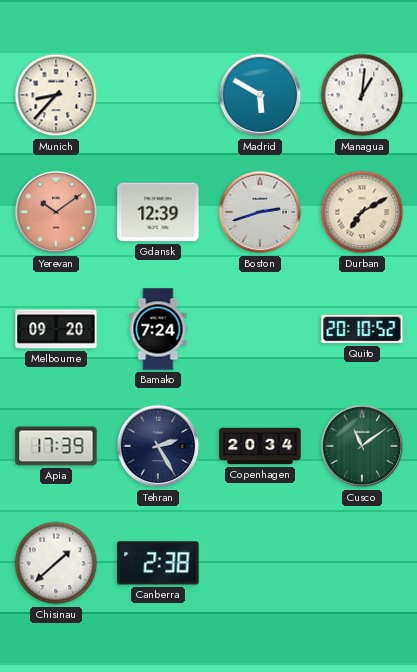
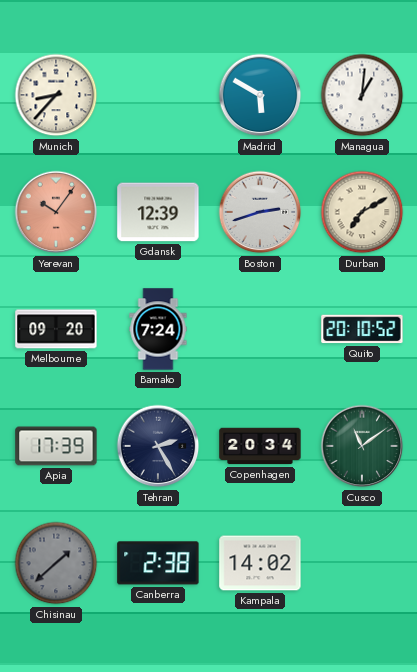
Yerevan: 10:09 -> 10:06 (56, 212)
Chisinau dial: white -> grey (56, 563)
Kampala: none -> 14:02 (260, 563)
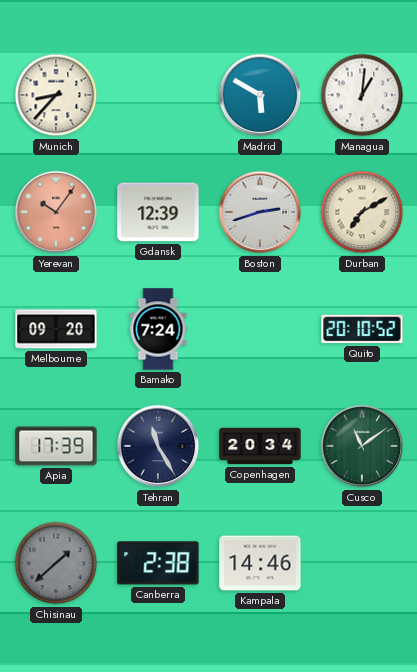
Tehran: 2:25 -> 11:25 (158, 446)
Kampala: 14:02 -> 14:46 (260, 563)
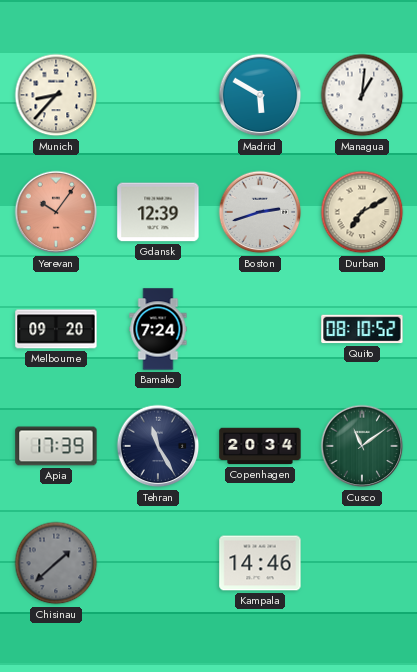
Quito: 20:10 -> 08:10 (362, 329)
Canberra: 2:38 -> none (158, 563)
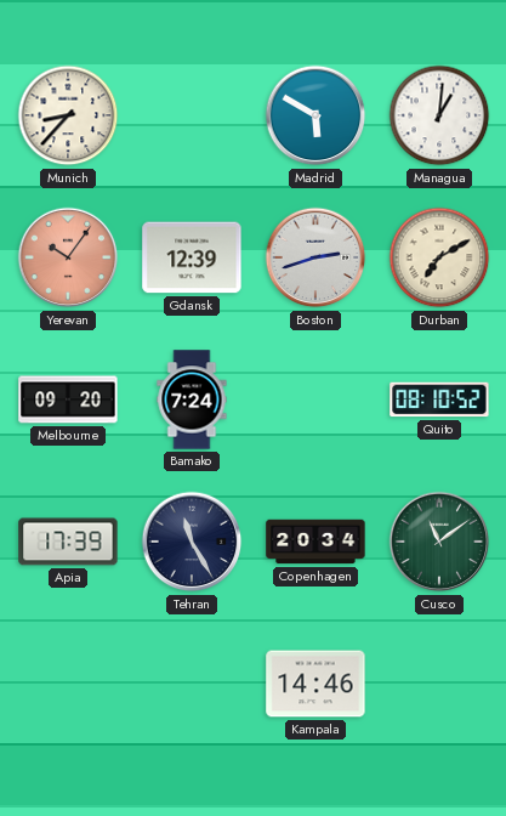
Chisinau: 1:38 -> none (56, 563)
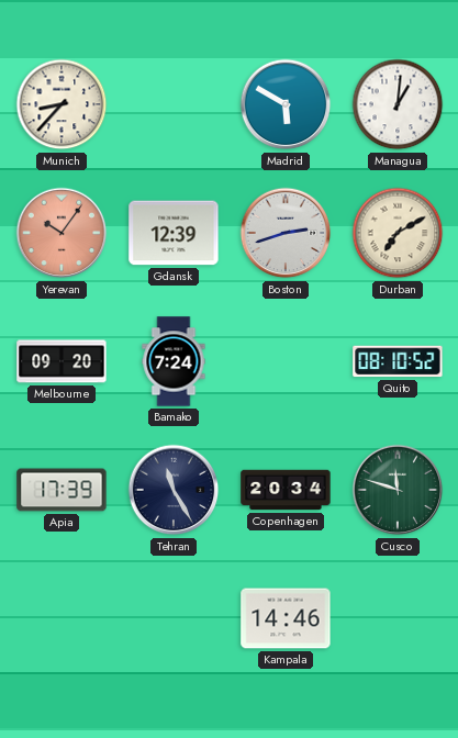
Cusco: 11:09 -> 11:48 (398, 490)
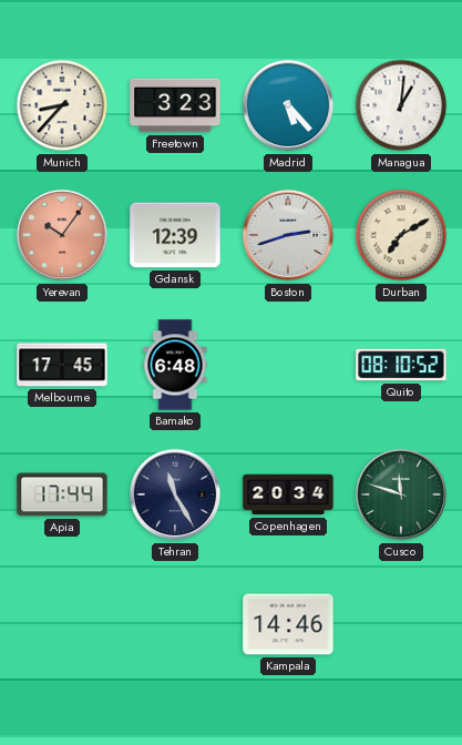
Freetown: none -> 3:23 (175, 105)
Madrid: 5:50 -> 5:23 (288, 105)
Melbourne: 09:20 -> 17:45 (62, 365)
Bamako: 7:24 -> 6:48 (175, 365)
Apia: 17:39 -> 17:44 (62, 494)
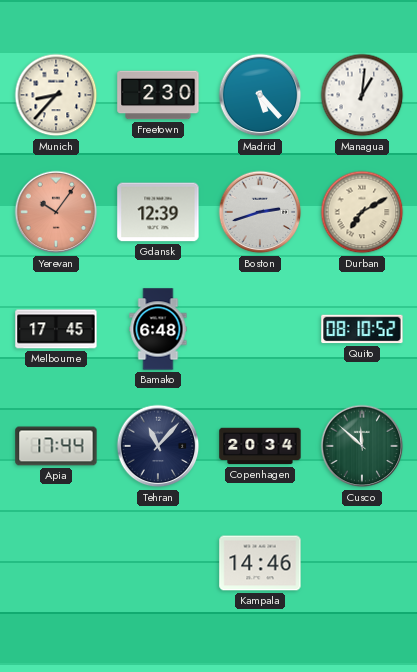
Freetown: 3:23 -> 2:30 (158, 95)
Tehran: 11:25 -> 11:07 (158, 446)
Cusco: 11:48 -> 11:52 (362, 446)
